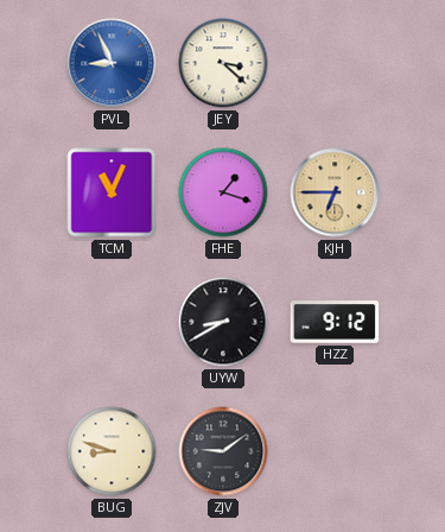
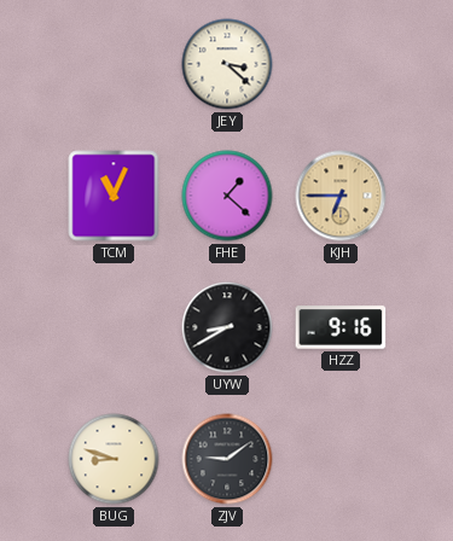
PVL: 8:56 -> none (112, 63)
FHE: 1:18 -> 1:22 (227, 196)
HZZ: 9:12 -> 9:16 (341, 327)
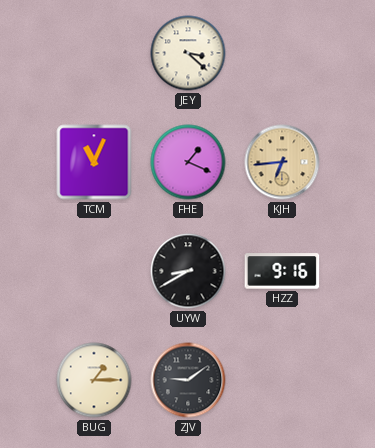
FHE: 1:22 -> 1:19 (188, 162)
KJH: 6:45 -> 6:44 (282, 162)
BUG: 8:48 -> 1:15 (94, 380)
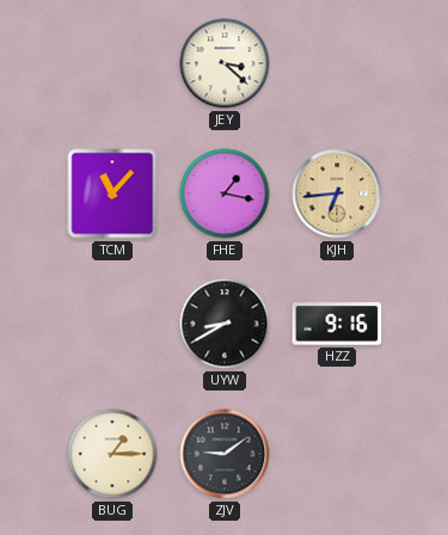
TCM: 11:04 -> 11:07 (112, 193)
FHE: 1:19 -> 1:17 (225, 193)
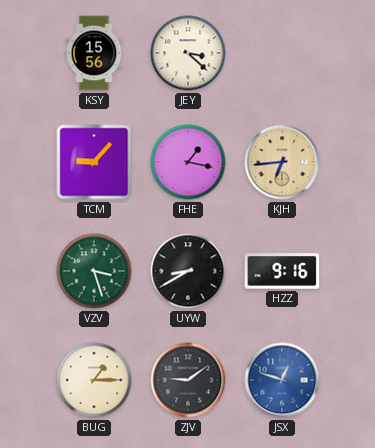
KSY: none -> 15:56 (94, 53)
TCM: 11:07 -> 9:07 (94, 162)
VZV: none -> 3:27 (94, 271)
JSX: none -> 12:48 (282, 380)
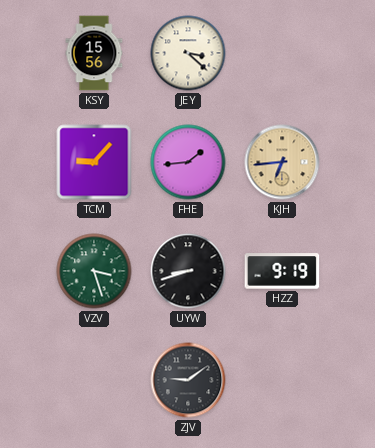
FHE: 1:17 -> 1:44 (188, 162)
UYW: 8:40 -> 8:42 (188, 271)
HZZ: 9:16 -> 9:19 (282, 271)
BUG: 1:15 -> none (94, 380)
JSX: 12:48 -> none (282, 380)
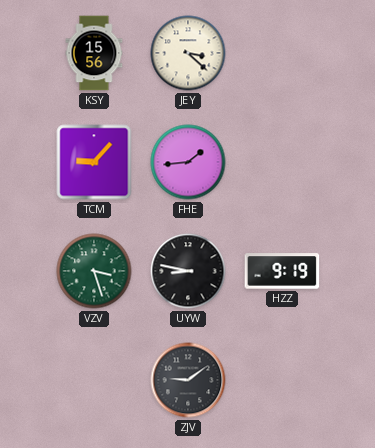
KJH: 6:44 -> none (282, 162)
UYW: 8:42 -> 8:47 (188, 271)
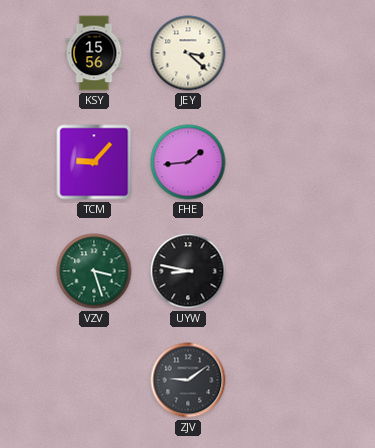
HZZ: 9:19 -> none (282, 271)
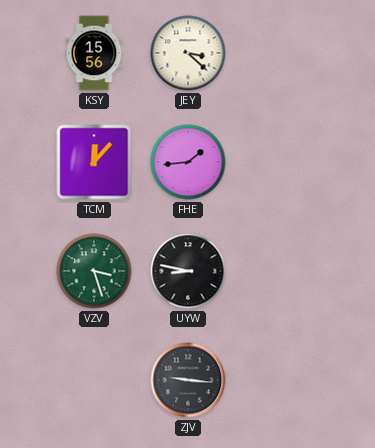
TCM: 9:07 -> 12:07 (94, 162)
ZJV: 9:09 -> 9:16 (188, 380)
